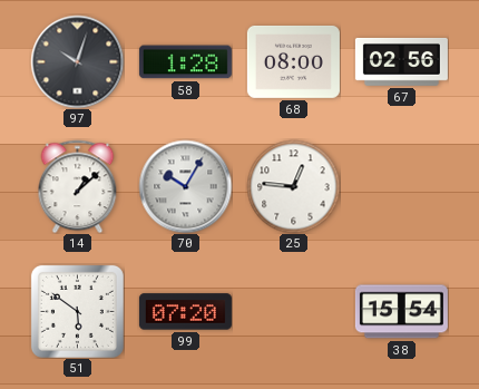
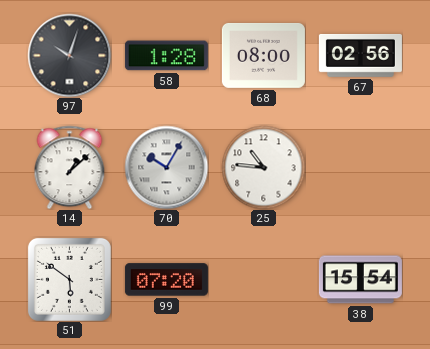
25: 12:46 -> 10:46 (263, 167)
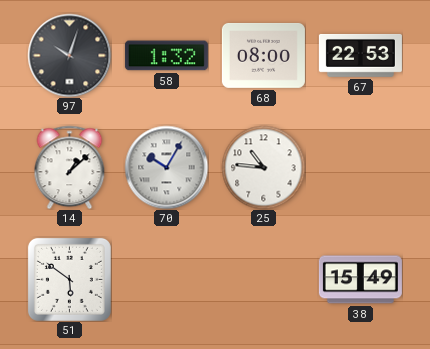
58: 1:28 -> 1:32 (166, 56)
67: 02:56 -> 22:53 (360, 55)
99: 07:20 -> none (166, 280)
38: 15:54 -> 15:49 (360, 280)
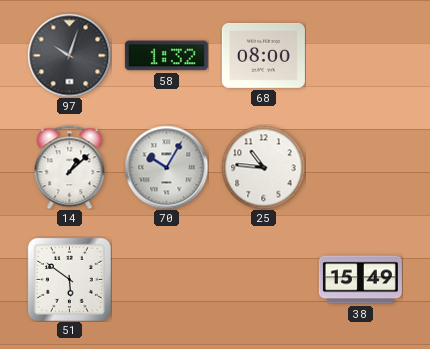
67: 22:53 -> none (360, 55)
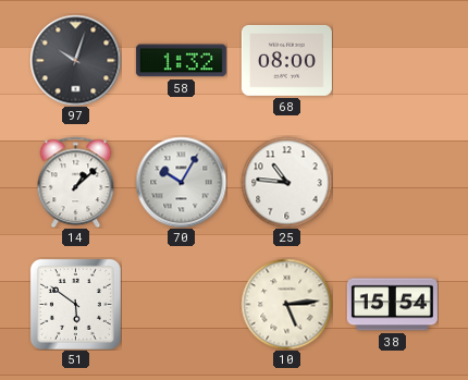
10: none -> 5:14 (286, 304)
38: 15:49 -> 15:54 (392, 305)
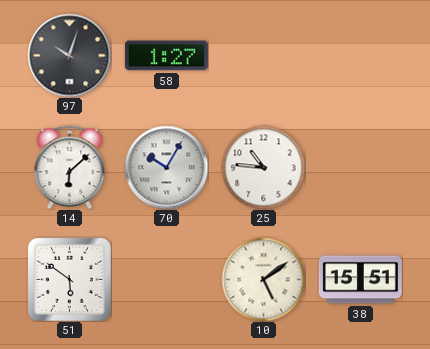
58: 1:32 -> 1:27 (166, 56)
68: 08:00 -> none (286, 60)
14: 1:08 -> 6:08 (70, 167)
10: 5:14 -> 5:09 (263, 279)
38: 15:54 -> 15:51 (360, 280)
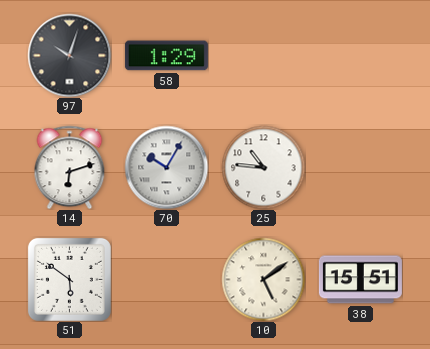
58: 1:27 -> 1:29 (166, 56)
14: 6:08 -> 6:12 (70, 167)
